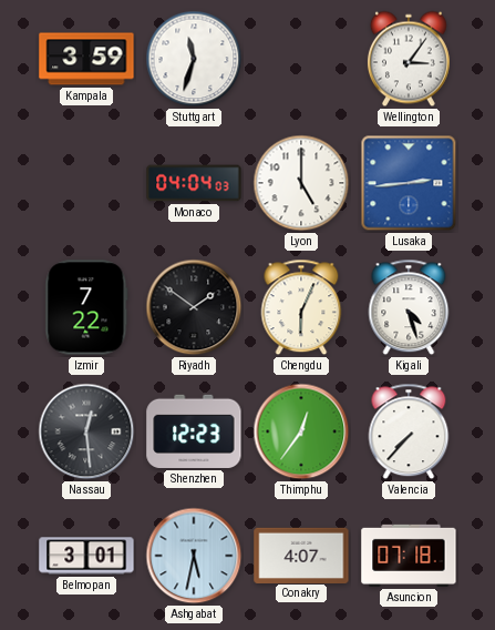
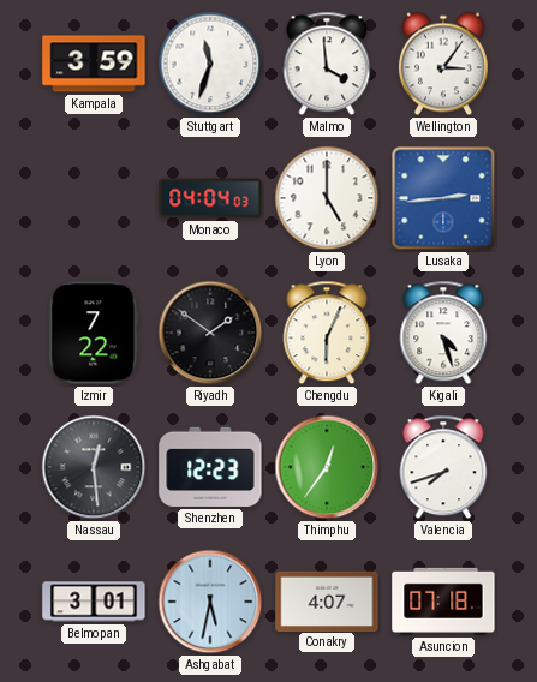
Malmo: none -> 3:59 (327, 64)
Valencia: 7:37 -> 7:42 (443, 467)
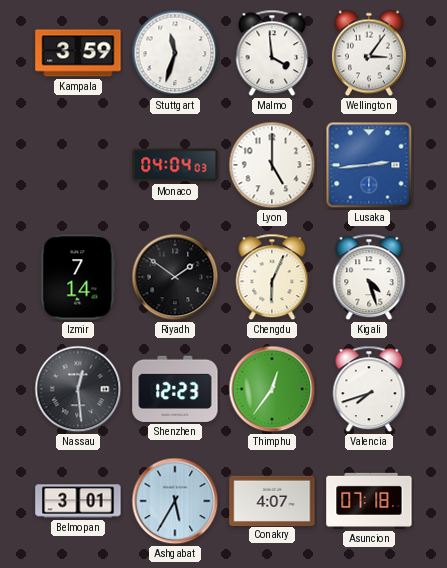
Izmir: 7:22 -> 7:14 (78, 277)
Ashgabat: 5:32 -> 5:35 (175, 501)
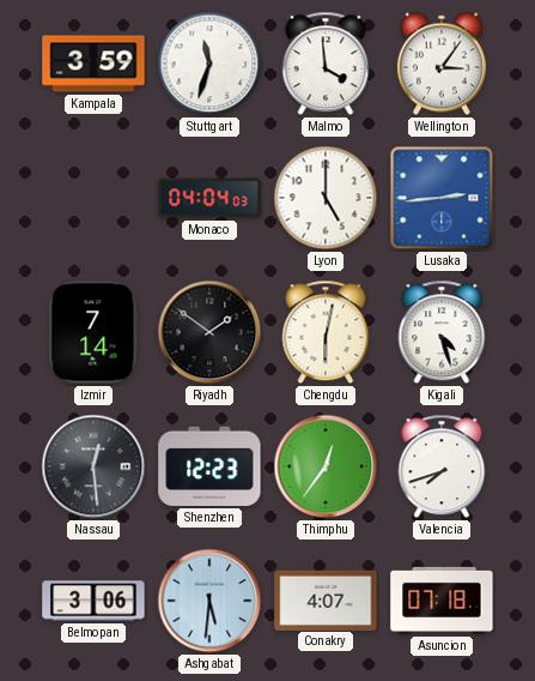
Chengdu: 6:04 -> 6:02 (326, 332)
Belmopan: 3:01 -> 3:06 (93, 601)
Ashgabat: 5:35 -> 5:31 (209, 601)
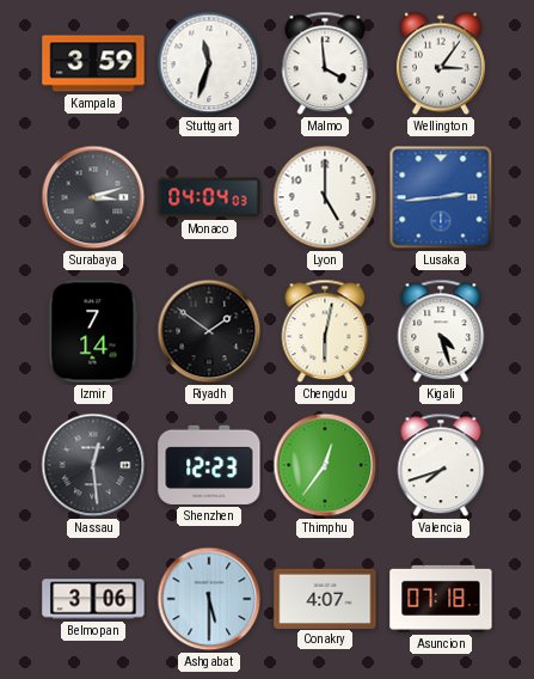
Surabaya: none -> 3:12 (93, 197)
Ashgabat: 5:31 -> 5:30 (209, 599)
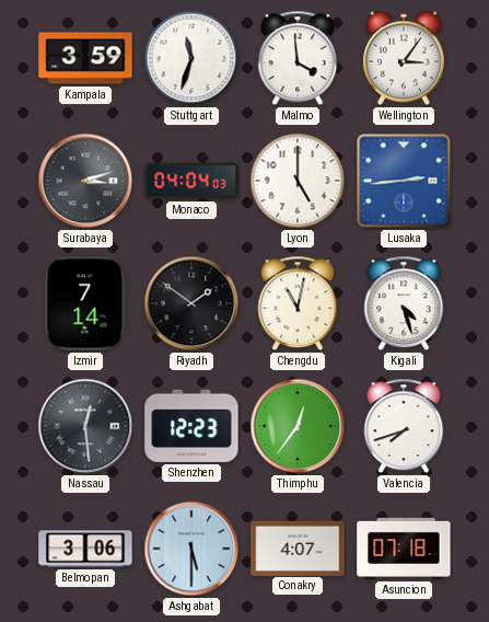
Chengdu: 6:02 -> 11:02 (298, 303)
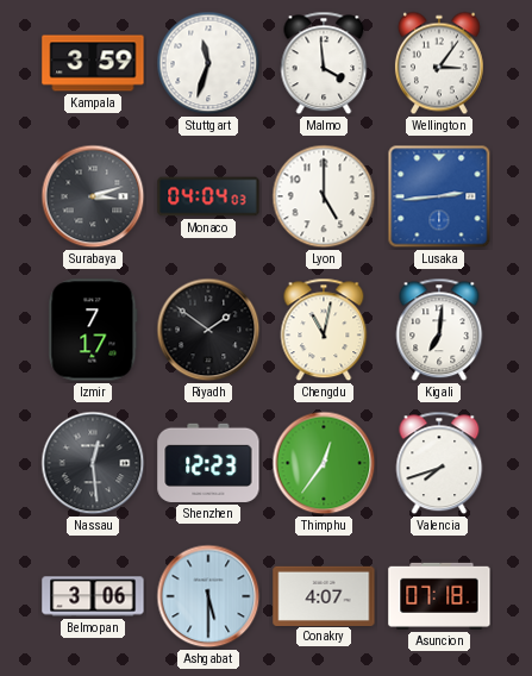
Izmir: 7:14 -> 7:17 (93, 330)
Kigali: 4:27 -> 7:01 (439, 330)
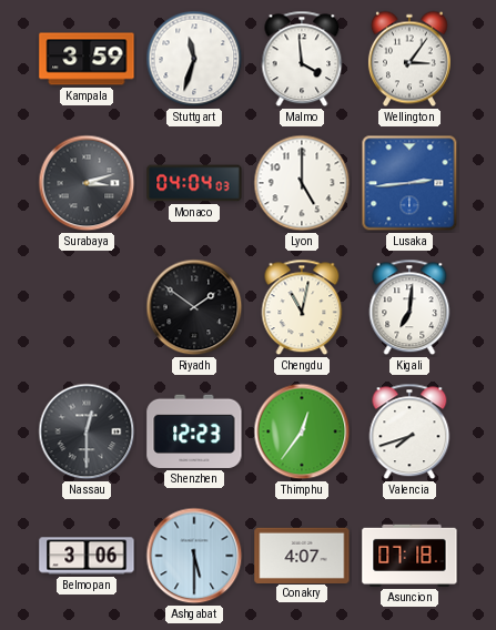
Izmir: 7:17 -> none (93, 330)
Nassau: 12:29 -> 12:30 (87, 431)
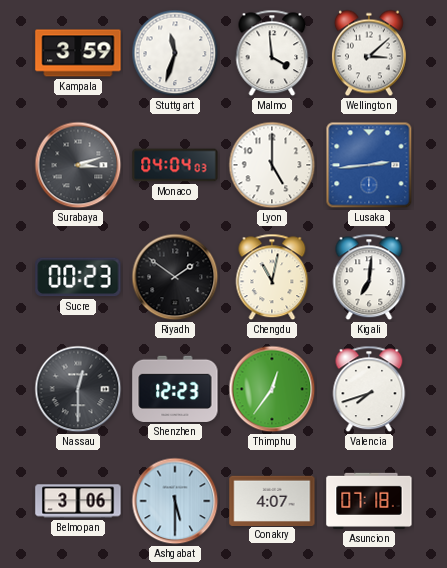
Wellington: 3:06 -> 3:08 (369, 53)
Sucre: none -> 00:23 (78, 277)
